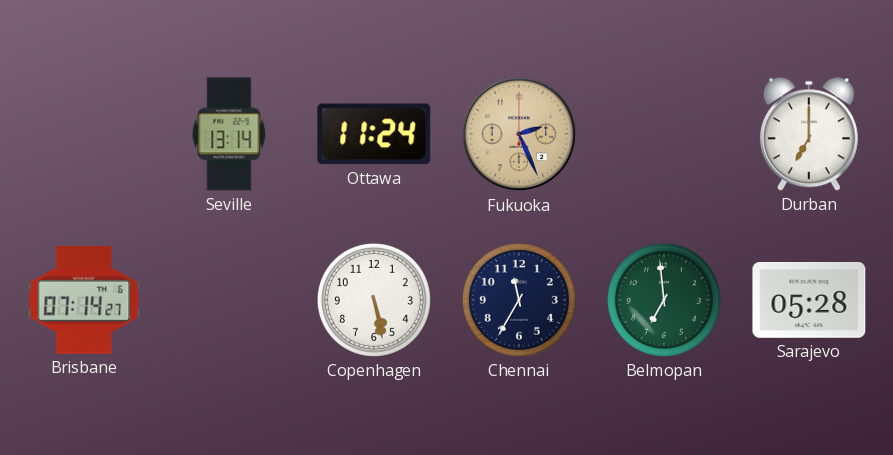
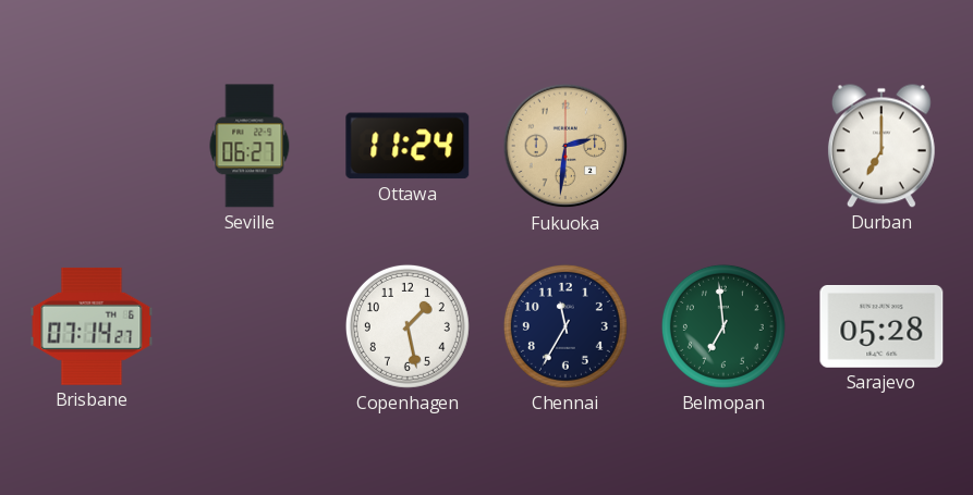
Seville: 13:14 -> 06:27 (250, 146)
Fukuoka: 2:26 -> 2:31 (565, 146)
Copenhagen: 5:28 -> 1:28 (408, 326)
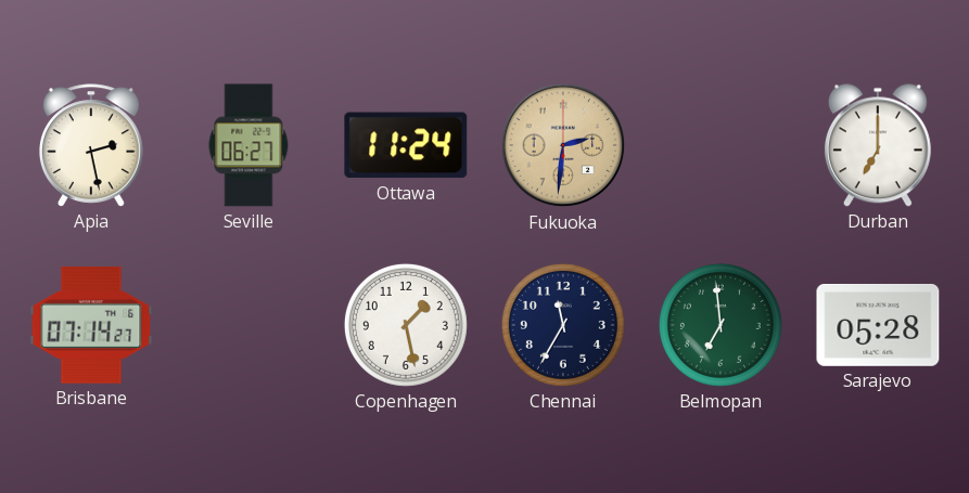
Apia: none -> 2:28 (91, 145)
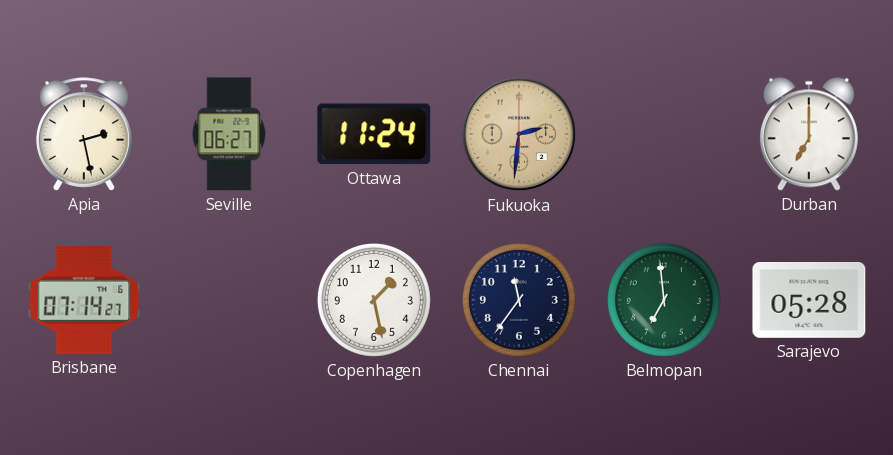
Chennai: 11:35 -> 11:36 (519, 300)
